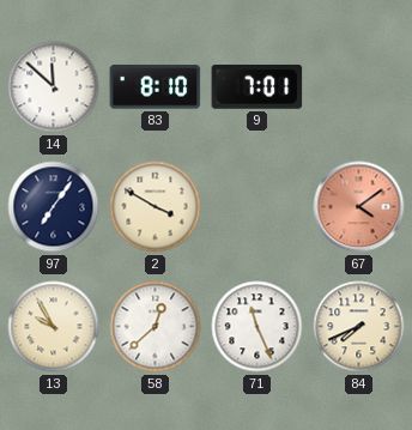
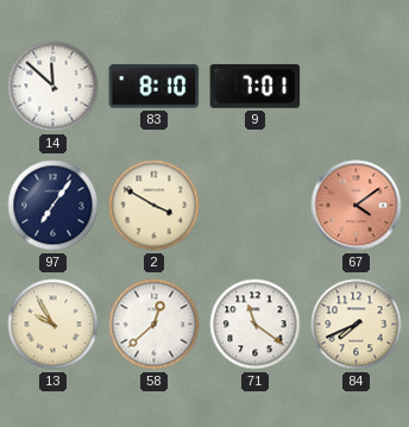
71: 11:26 -> 11:21 (256, 325)
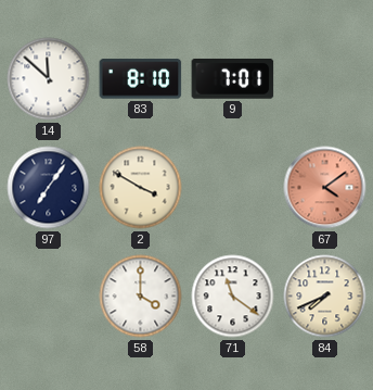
13: 9:55 -> none (54, 325)
58: 12:38 -> 4:00 (141, 297)
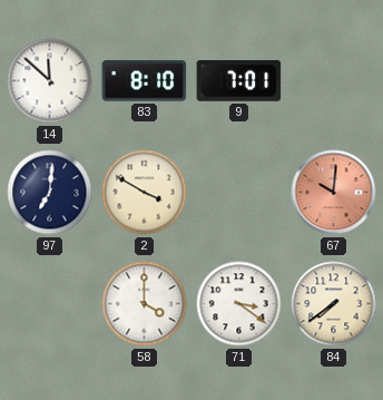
97: 7:06 -> 7:01 (50, 193)
67: 4:09 -> 10:01 (334, 193)
71: 11:21 -> 3:21 (239, 304)
84: 7:41 -> 7:39 (334, 304)
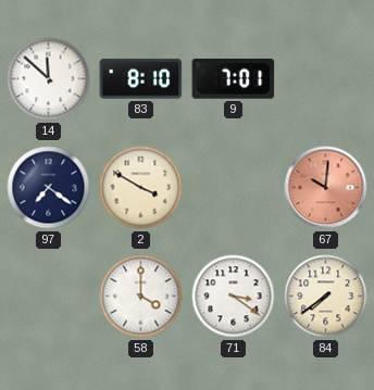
97: 7:01 -> 7:21 (49, 188)
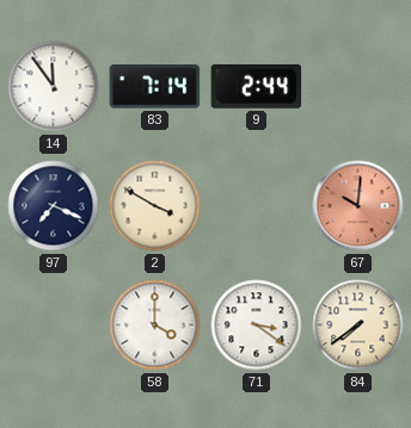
14: 11:52 -> 11:54 (54, 87)
83: 8:10 -> 7:14 (155, 87)
9: 7:01 -> 2:44 (257, 87)
97: 7:21 -> 7:19 (54, 206)
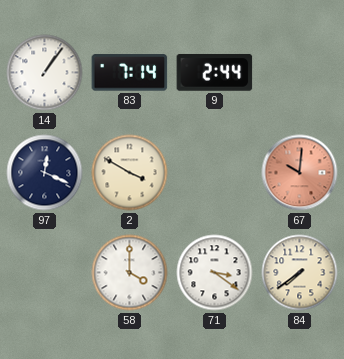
14: 11:54 -> 1:06 (45, 73)
97: 7:19 -> 12:19 (45, 173)
